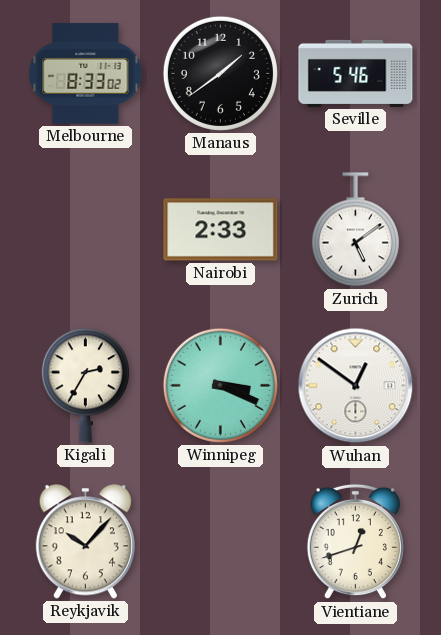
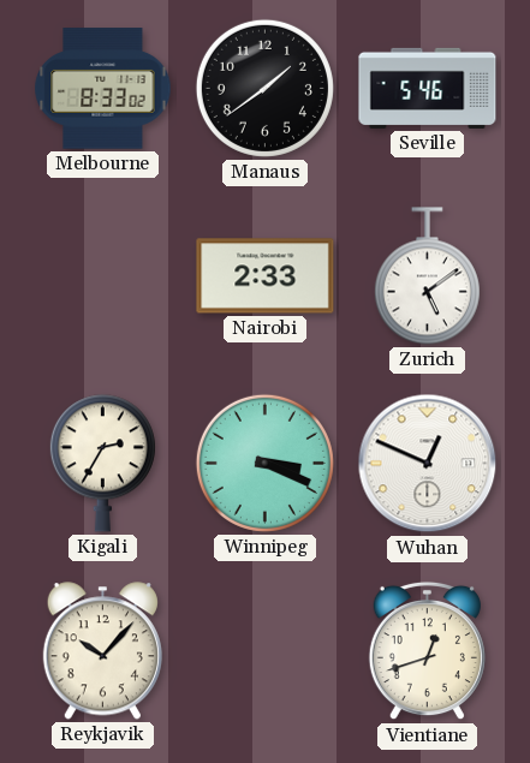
Wuhan: 12:51 -> 12:49 (428, 464)
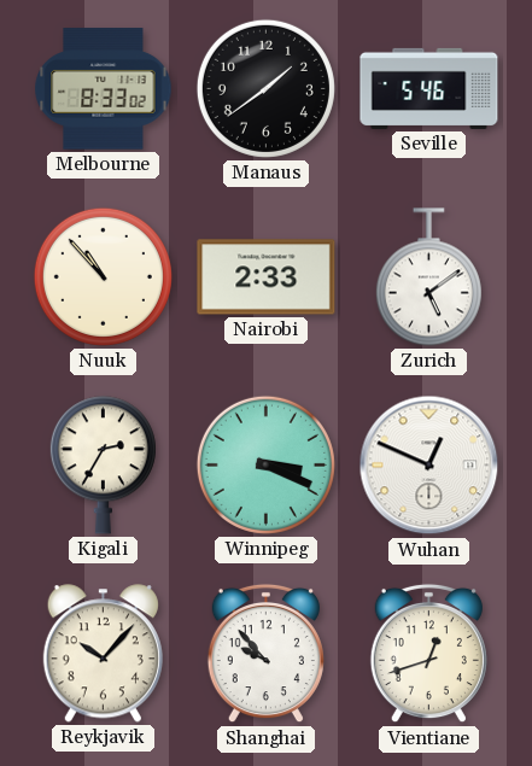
Nuuk: none -> 10:53 (103, 276)
Shanghai: none -> 9:53 (265, 654)
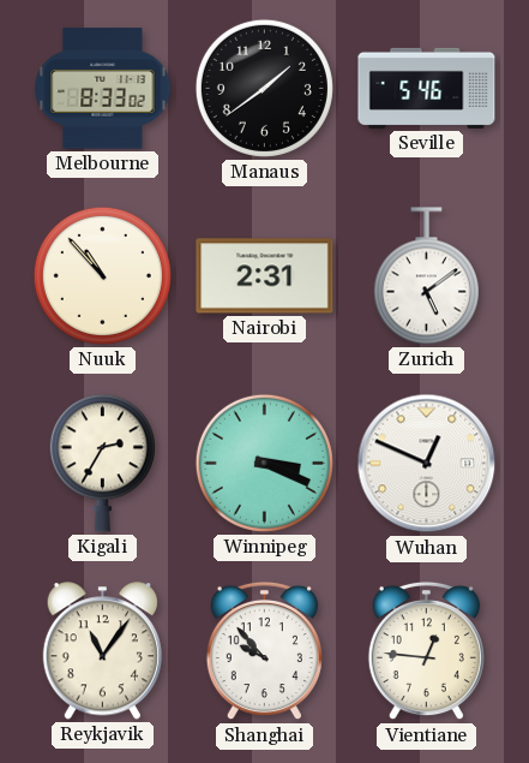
Nairobi: 2:33 -> 2:31 (265, 276)
Reykjavik: 10:07 -> 11:06 (102, 651)
Vientiane: 12:42 -> 12:46 (426, 651)
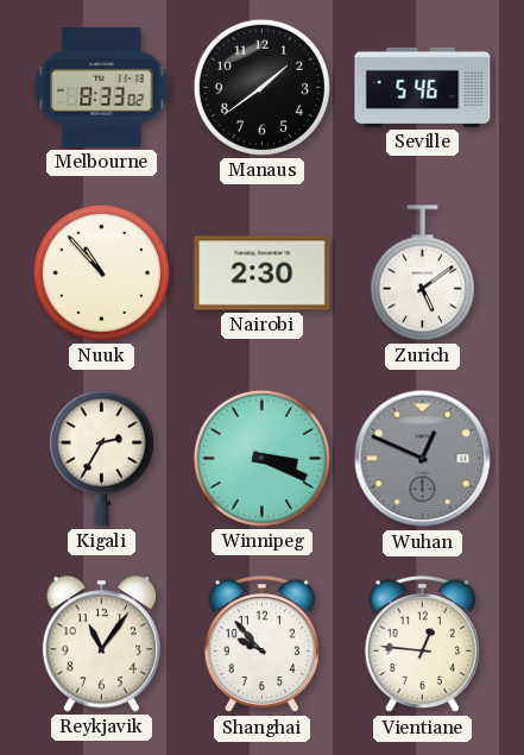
Nairobi: 2:31 -> 2:30 (263, 273)
Wuhan dial: white -> grey (423, 459)
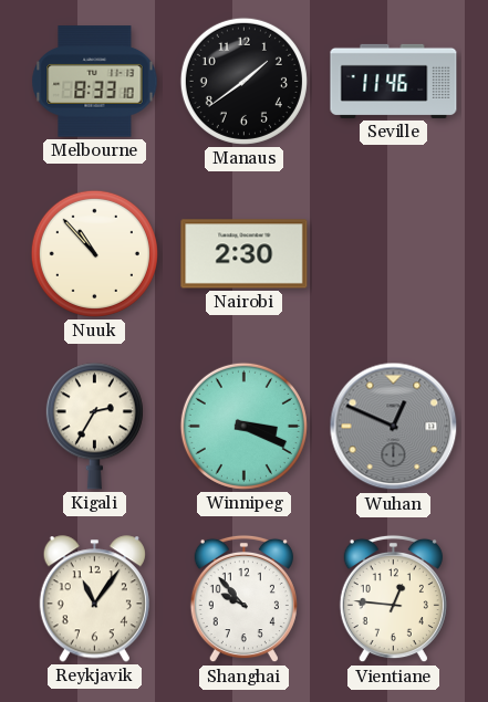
Melbourne: 8:33:02 -> 8:33:10 (95, 82)
Seville: 5:46 -> 11:46 (394, 81)
Zurich: 5:09 -> none (422, 273)
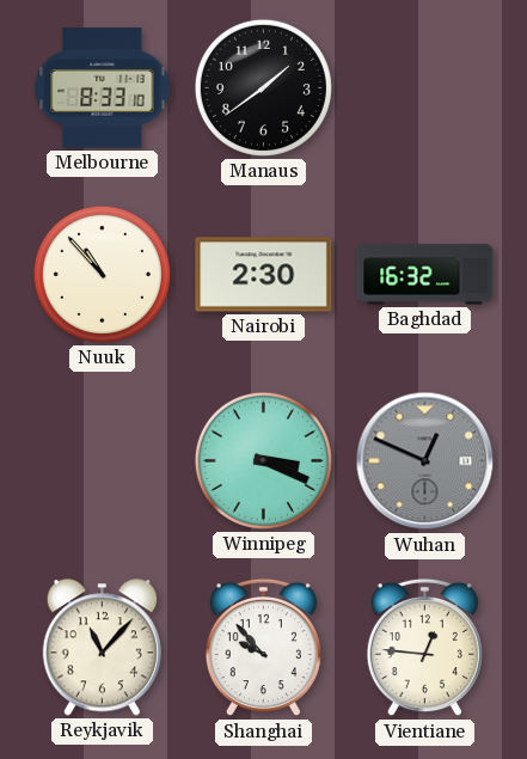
Seville: 11:46 -> none (394, 81)
Baghdad: none -> 16:32 (425, 275)
Kigali: 2:35 -> none (94, 427)
Reykjavik: 11:06 -> 11:07 (102, 648)
